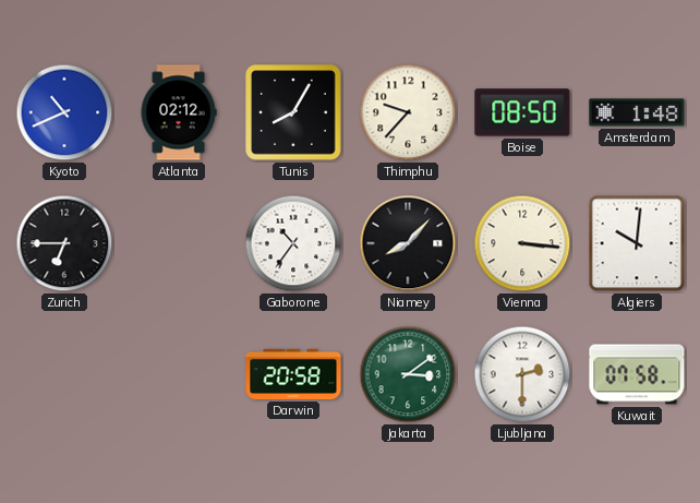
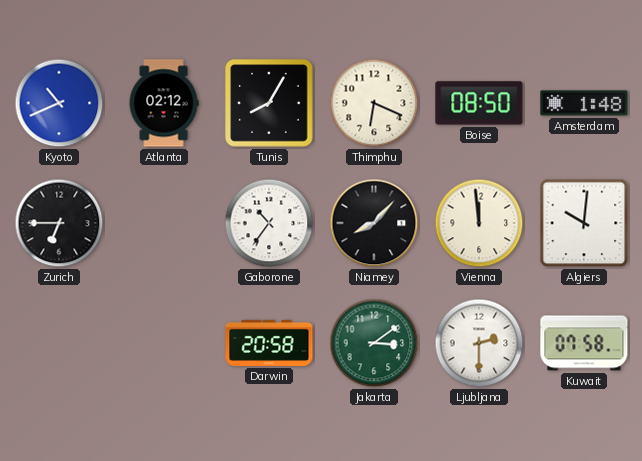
Thimphu: 9:37 -> 6:19 (374, 103)
Vienna: 3:16 -> 11:59 (479, 223)
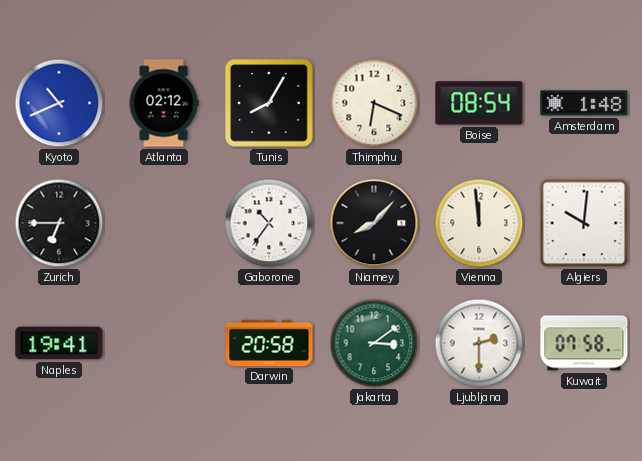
Boise: 08:50 -> 08:54 (479, 103)
Naples: none -> 19:41 (59, 343)
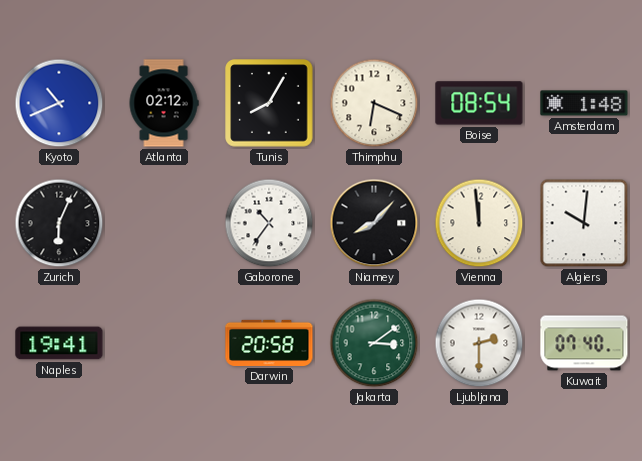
Zurich: 6:45 -> 6:04 (59, 223)
Kuwait: 07:58 -> 07:40 (584, 343)
